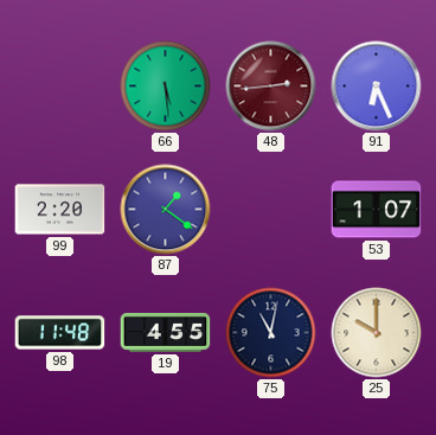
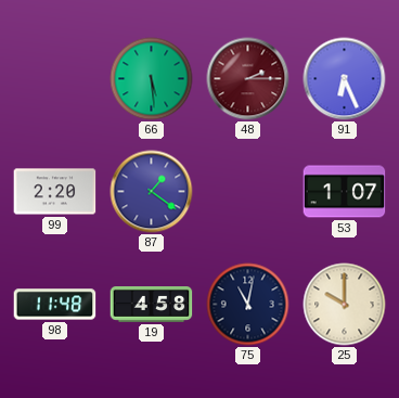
48: 2:44 -> 2:15 (248, 79)
19: 4:55 -> 4:58 (152, 305)
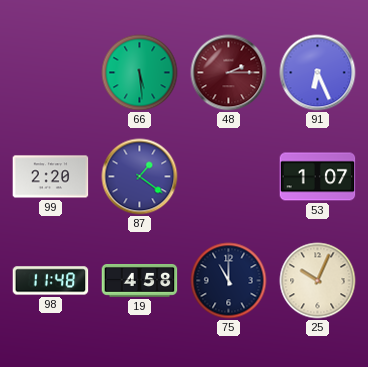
75: 11:02 -> 11:00 (229, 281)
25: 10:00 -> 10:04 (318, 281)
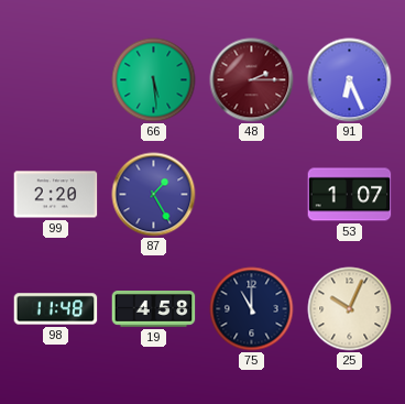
87: 1:21 -> 1:25 (154, 195)
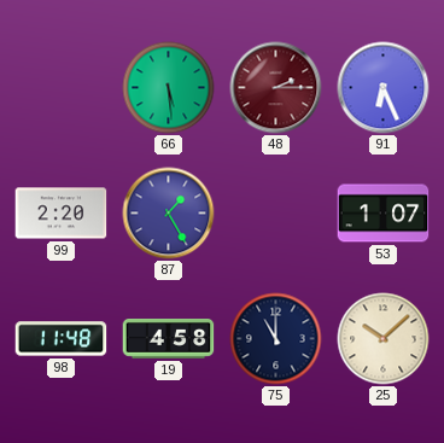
25: 10:04 -> 10:08 (384, 339)
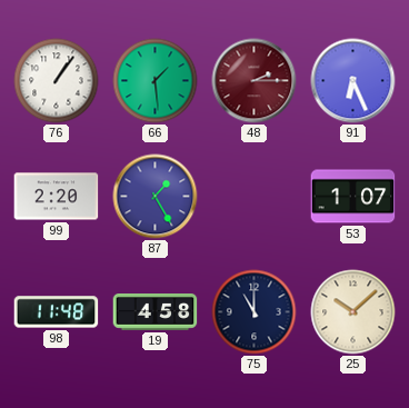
76: none -> 1:06 (57, 81)
66: 5:29 -> 1:29 (156, 81)
